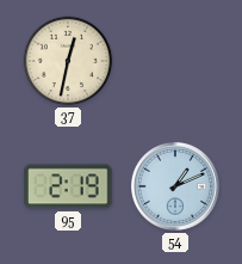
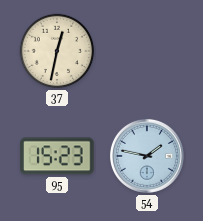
95: 2:19 -> 15:23 (57, 156)
54: 1:11 -> 1:47 (147, 156)
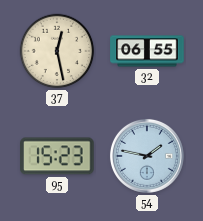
37: 12:32 -> 12:28 (57, 51)
32: none -> 06:55 (147, 51)
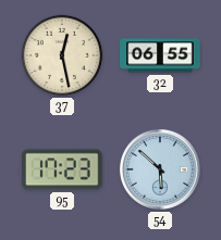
95: 15:23 -> 17:23 (62, 169)
54: 1:47 -> 5:52 (160, 169)
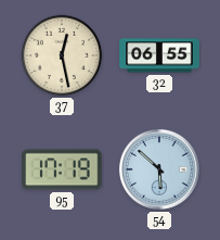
95: 17:23 -> 17:19 (62, 169)
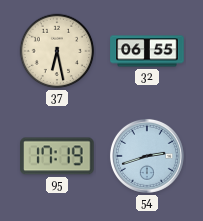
37: 12:28 -> 6:28 (57, 51)
54: 5:52 -> 2:42 (147, 156)
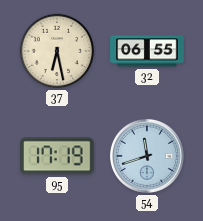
54: 2:42 -> 11:42 (147, 156)
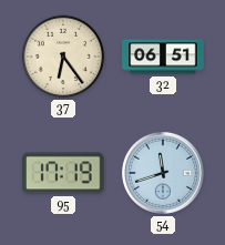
37: 6:28 -> 6:24 (63, 57)
32: 06:55 -> 06:51 (163, 57)
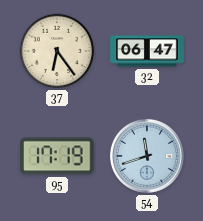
32: 06:51 -> 06:47 (147, 51)
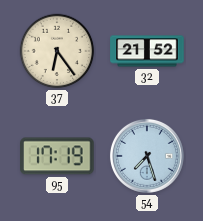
32: 06:47 -> 21:52 (147, 51)
54: 11:42 -> 7:27 (147, 156)
